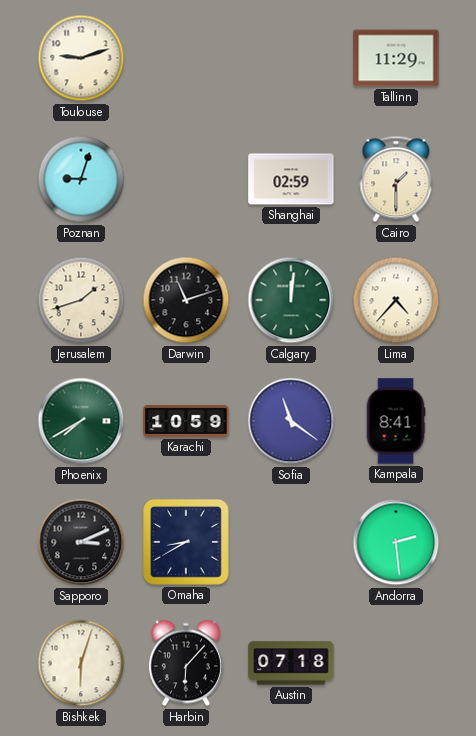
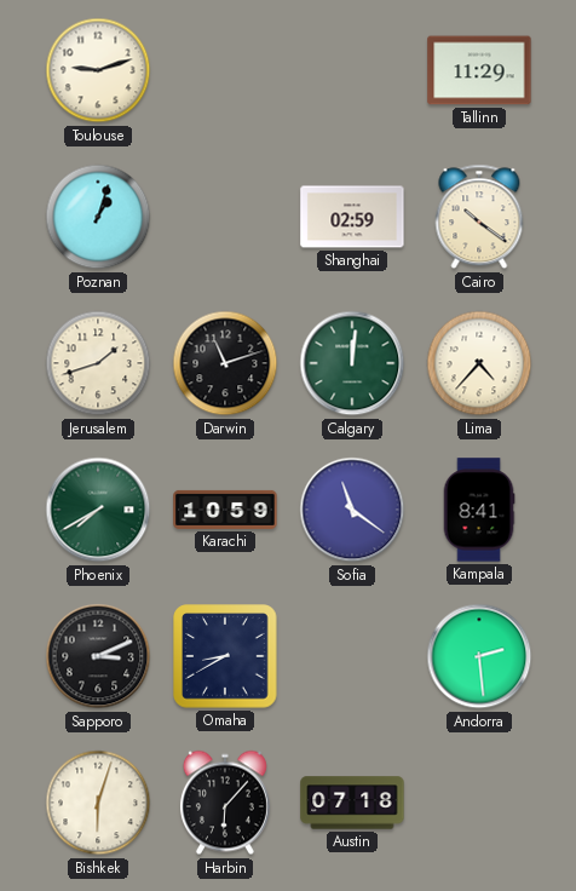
Poznan: 9:03 -> 1:03 (98, 217)
Cairo: 1:30 -> 10:21 (479, 217)
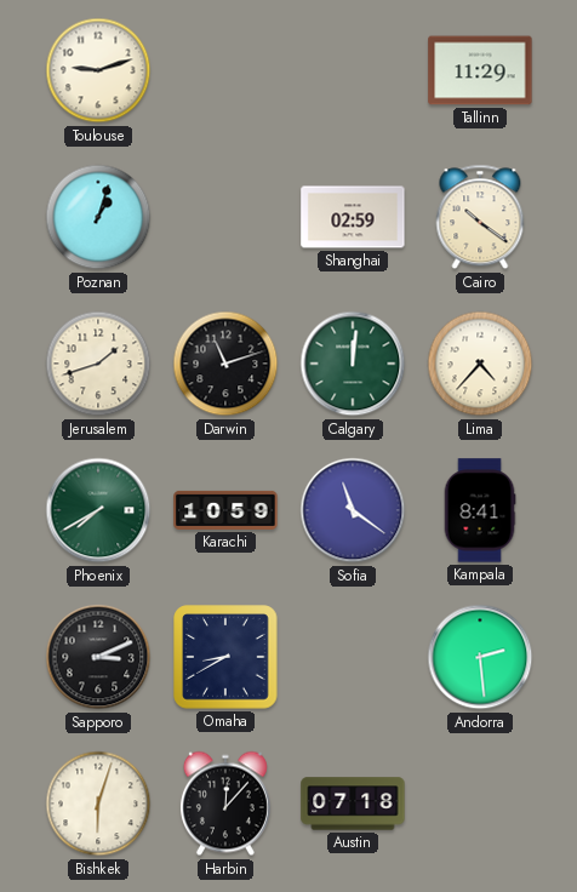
Harbin: 6:07 -> 12:07 (225, 804)
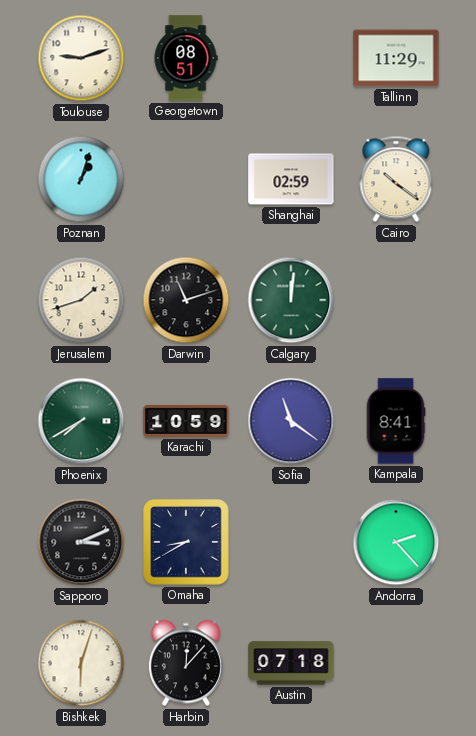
Georgetown: none -> 08:51 (186, 58)
Lima: 4:37 -> none (480, 364)
Andorra: 2:29 -> 2:23 (396, 542)
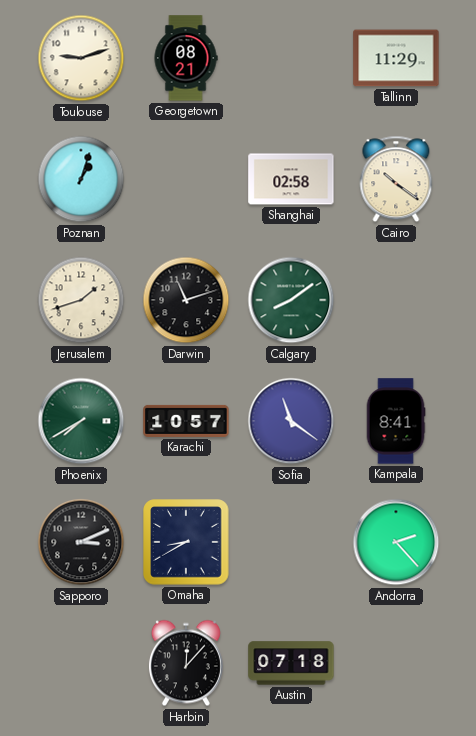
Georgetown: 08:51 -> 08:21 (186, 58)
Shanghai: 02:59 -> 02:58 (291, 179)
Calgary: 12:01 -> 8:09 (291, 300)
Karachi: 10:59 -> 10:57 (186, 421)
Bishkek: 6:03 -> none (81, 663)
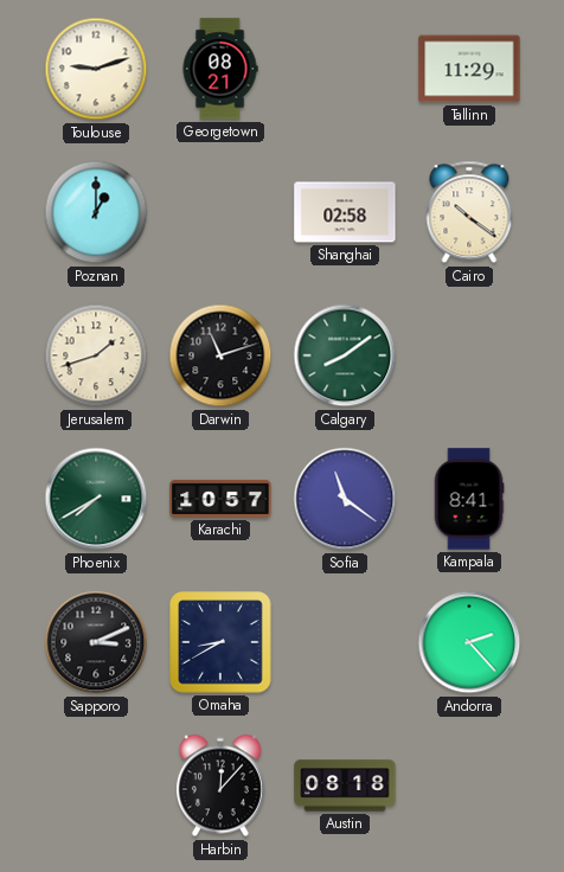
Poznan: 1:03 -> 1:00 (96, 212)
Austin: 07:18 -> 08:18 (345, 786)
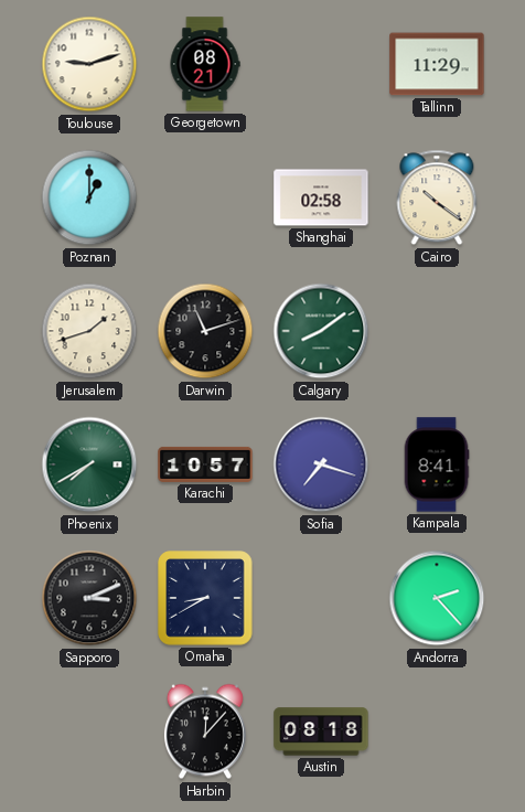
Sofia: 11:21 -> 7:18 (321, 464)
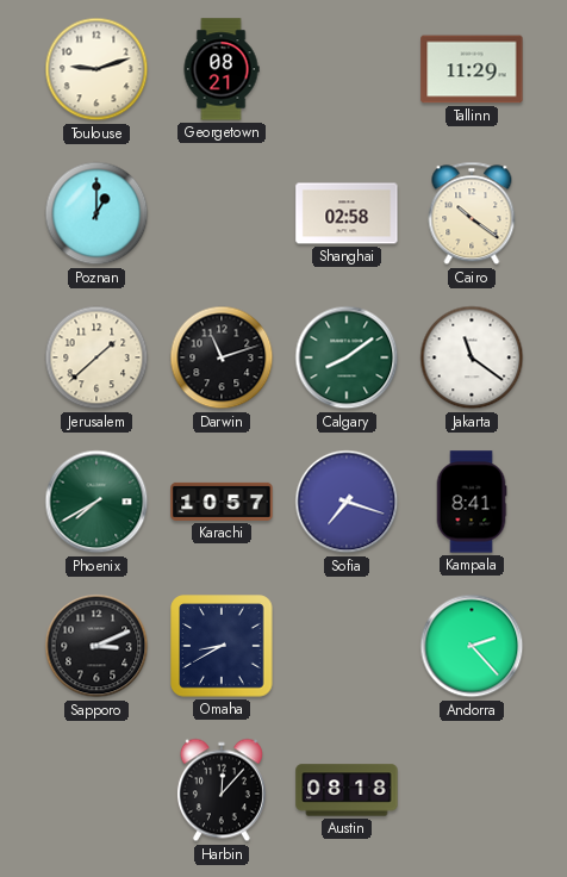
Jerusalem: 1:42 -> 1:38 (96, 357)
Jakarta: none -> 11:21 (472, 357)
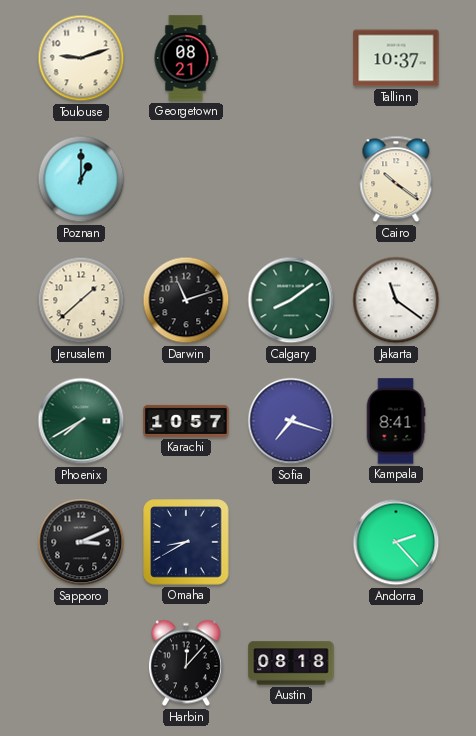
Tallinn: 11:29 -> 10:37 (396, 58)
Shanghai: 02:58 -> none (347, 213)
